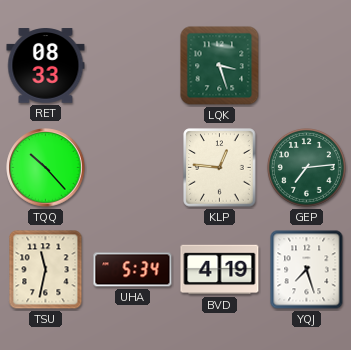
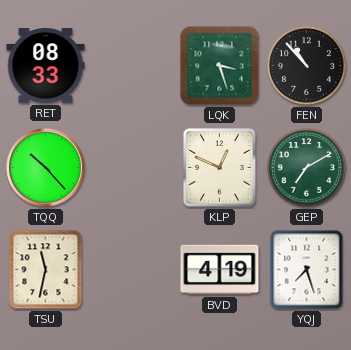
FEN: none -> 10:53 (306, 65)
KLP: 12:46 -> 12:49 (220, 168)
GEP: 7:14 -> 7:10 (306, 167)
UHA: 5:34 -> none (133, 270)
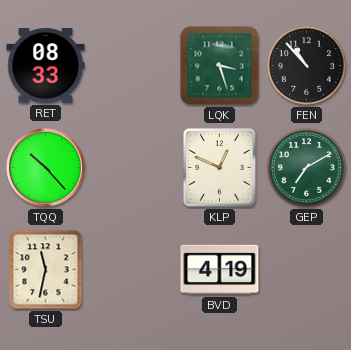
YQJ: 7:27 -> none (307, 270)
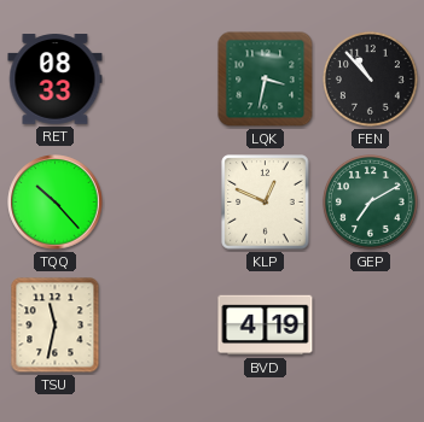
LQK: 3:27 -> 3:32 (266, 80)
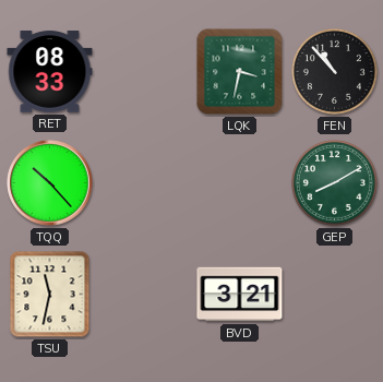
KLP: 12:49 -> none (266, 203)
GEP: 7:10 -> 8:10 (334, 182)
BVD: 4:19 -> 3:21 (240, 295)
